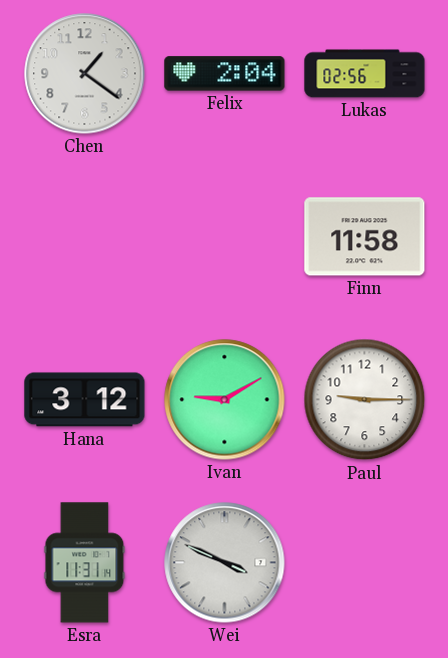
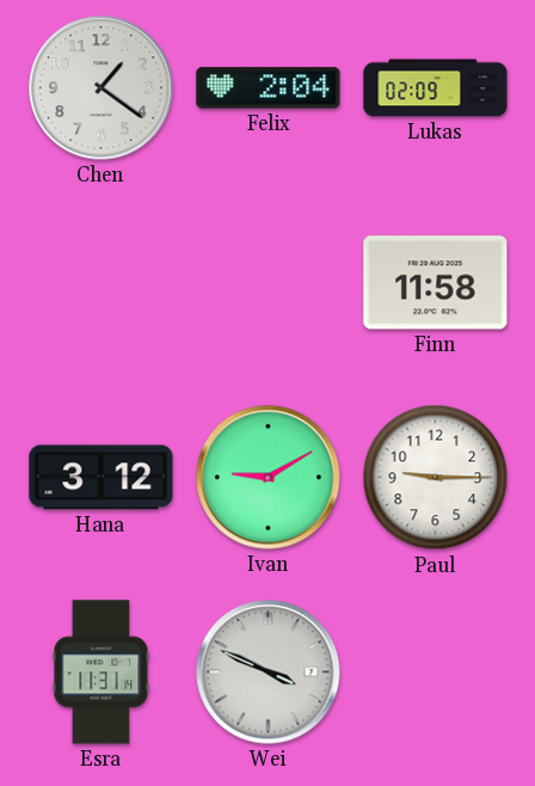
Lukas: 02:56 -> 02:09 (436, 88)
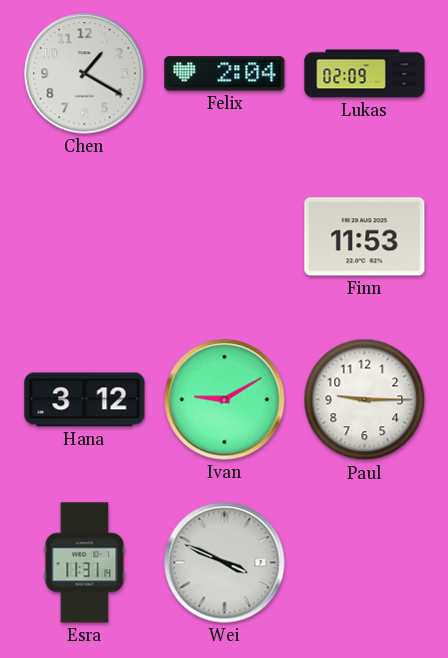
Chen: 1:21 -> 1:20 (85, 74)
Finn: 11:58 -> 11:53 (365, 237)
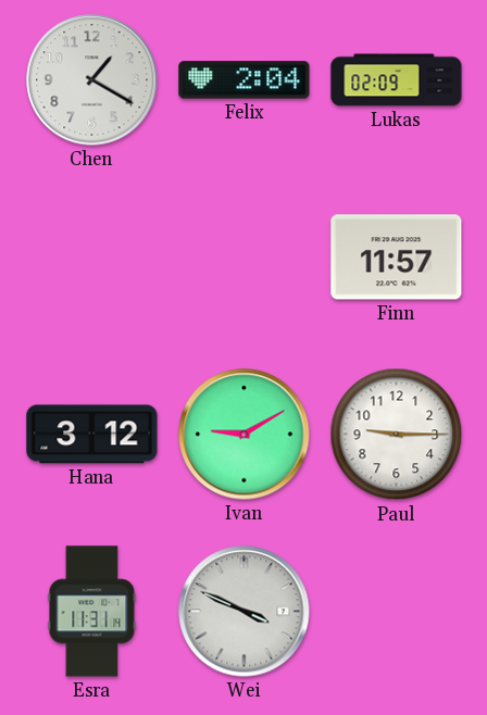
Finn: 11:53 -> 11:57 (397, 258)
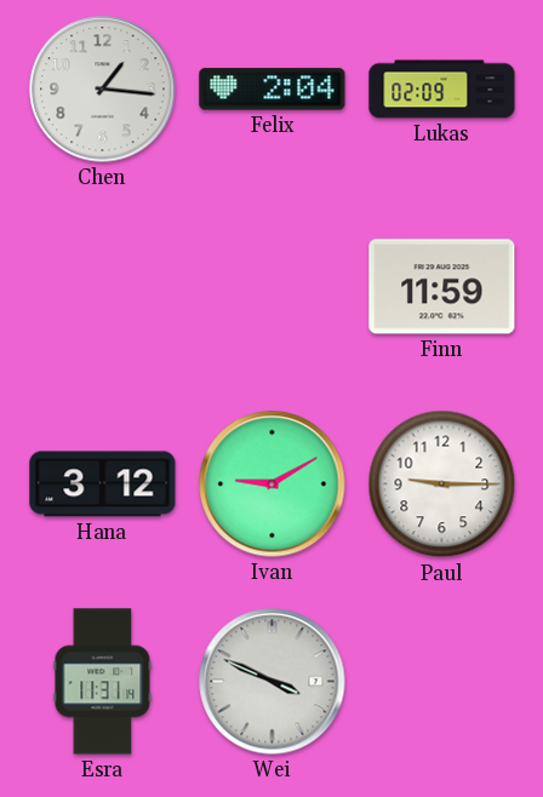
Chen: 1:20 -> 1:16 (103, 90)
Finn: 11:57 -> 11:59 (442, 287)
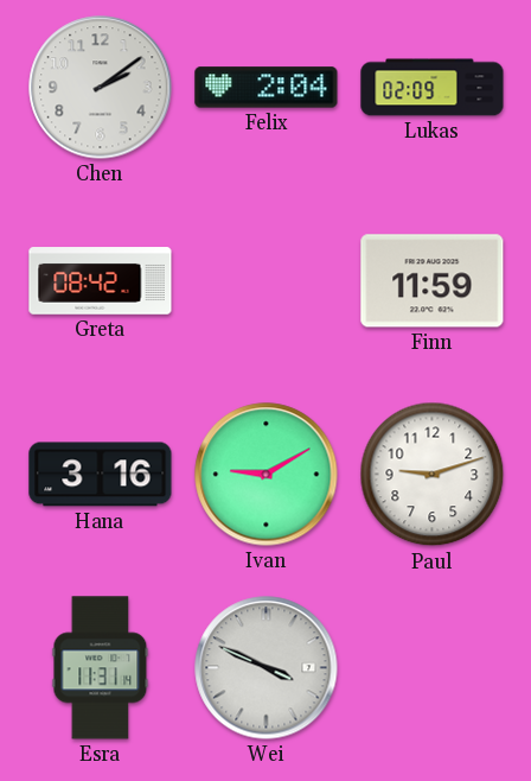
Chen: 1:16 -> 2:09 (101, 88)
Greta: none -> 08:42 (101, 281)
Hana: 3:12 -> 3:16 (101, 475)
Paul: 9:15 -> 9:12 (433, 475)
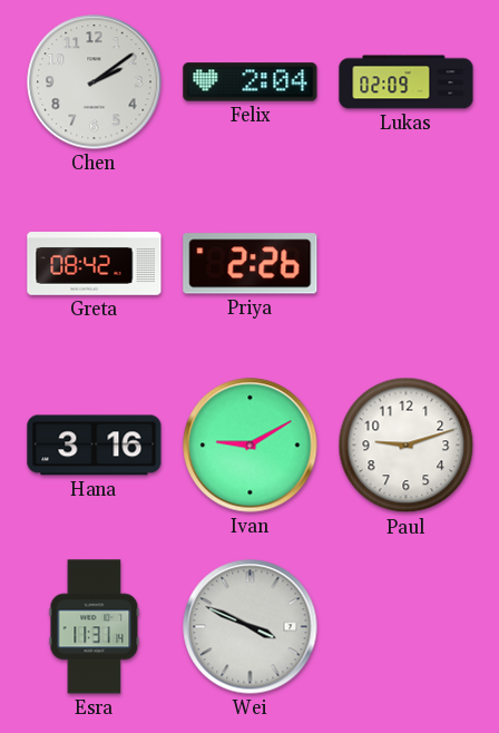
Priya: none -> 2:26 (251, 264)
Finn: 11:59 -> none (433, 281)
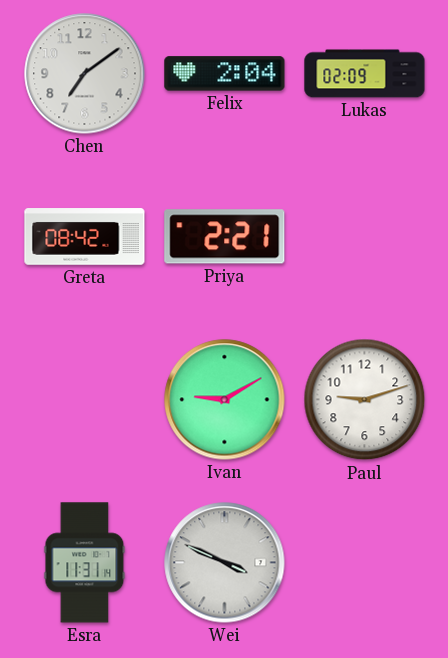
Chen: 2:09 -> 7:09 (85, 74)
Priya: 2:26 -> 2:21 (225, 237)
Hana: 3:16 -> none (95, 446)
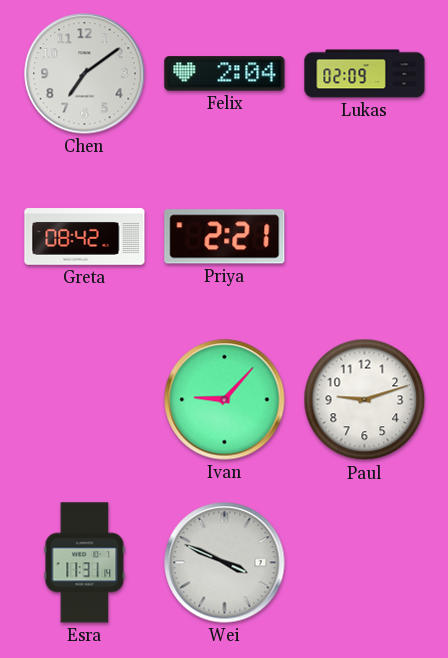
Ivan: 9:10 -> 9:07 (225, 400)
